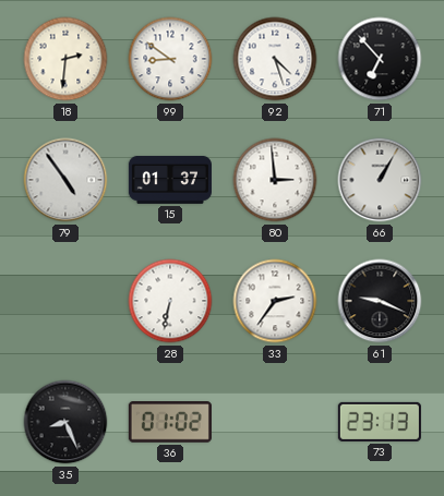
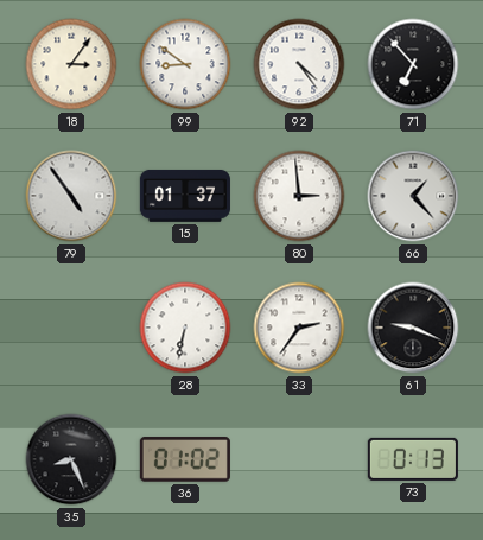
18: 2:31 -> 3:06 (71, 64)
92: 4:27 -> 4:24 (299, 64)
66: 1:05 -> 1:23 (413, 196)
73: 23:13 -> 0:13 (413, 459)
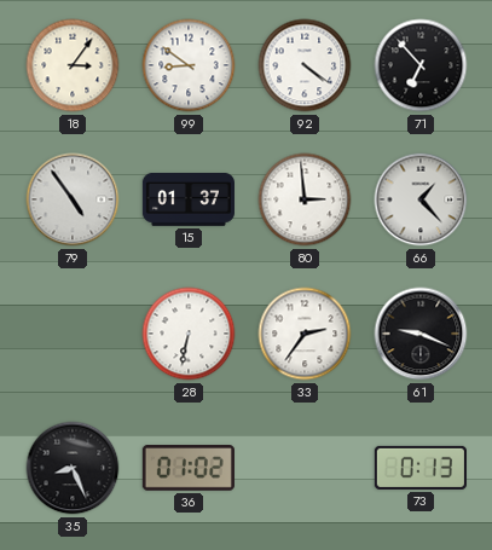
92: 4:24 -> 4:21 (305, 65)
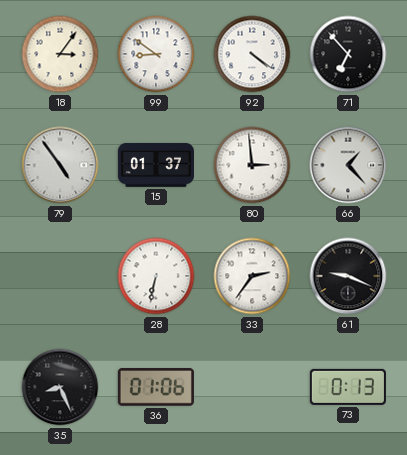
36: 01:02 -> 01:06 (156, 387)
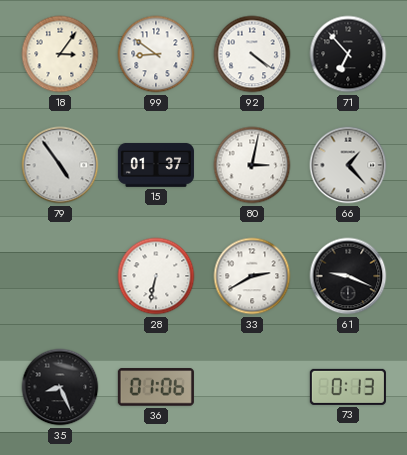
80: 2:59 -> 3:02 (252, 165)
33: 2:36 -> 2:40 (252, 276)
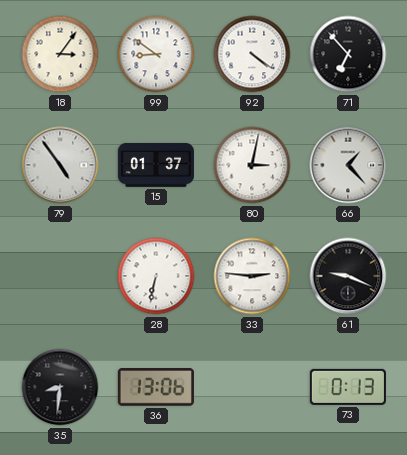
33: 2:40 -> 2:46 (252, 276)
35: 8:26 -> 8:31 (60, 387)
36: 01:06 -> 13:06 (156, 387)
